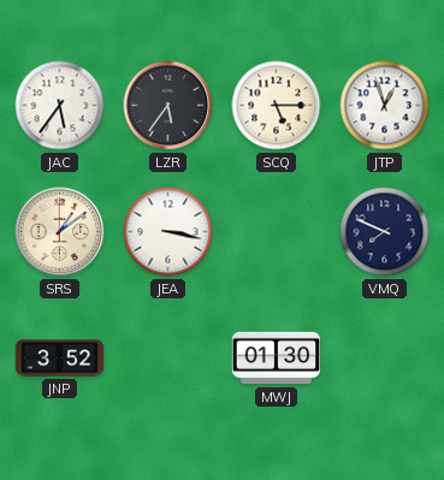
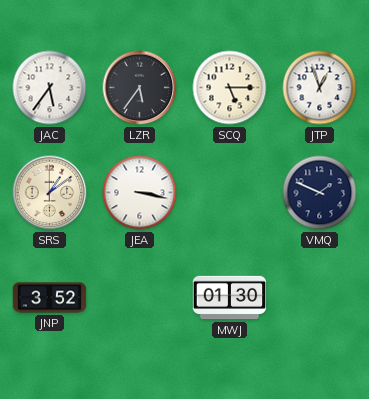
VMQ: 7:49 -> 1:49 (320, 193)
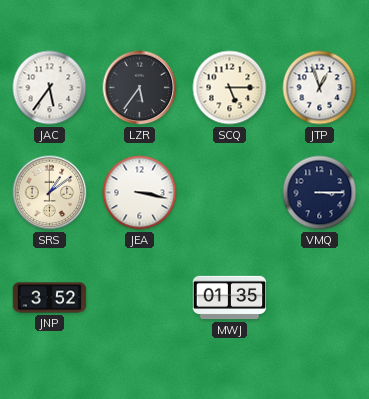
VMQ: 1:49 -> 3:15 (320, 193)
MWJ: 01:30 -> 01:35 (230, 298)
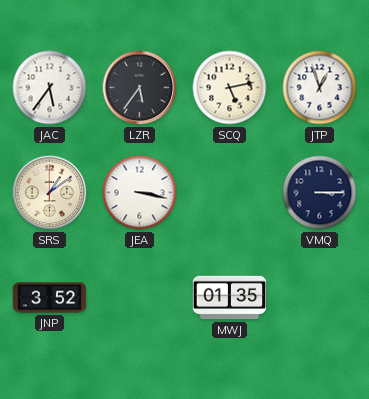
SCQ: 5:15 -> 5:13 (230, 88)
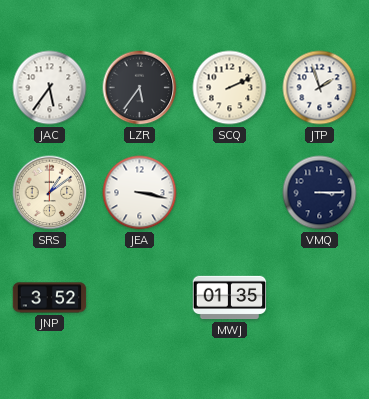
SCQ: 5:13 -> 2:11 (230, 88)
JTP: 12:57 -> 1:57 (320, 88)
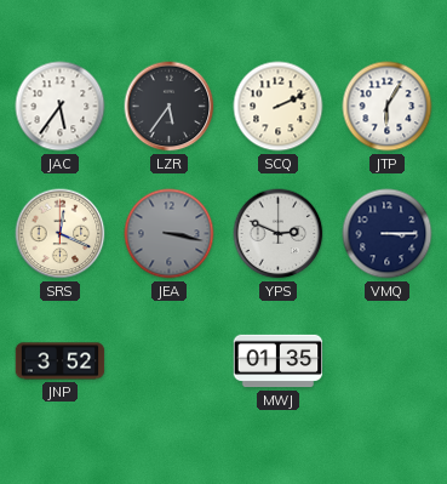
JTP: 1:57 -> 6:05 (388, 107)
SRS: 1:09 -> 12:19 (61, 234)
JEA dial: white -> grey (170, 234)
YPS: none -> 2:49 (279, 234)
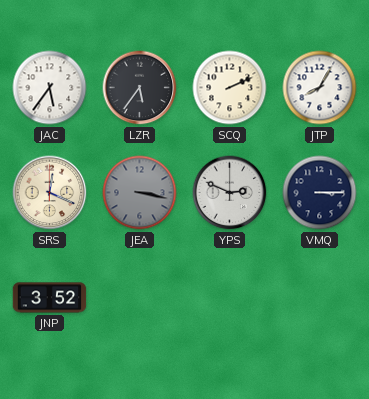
JTP: 6:05 -> 8:05 (320, 88)
MWJ: 01:35 -> none (279, 361)
